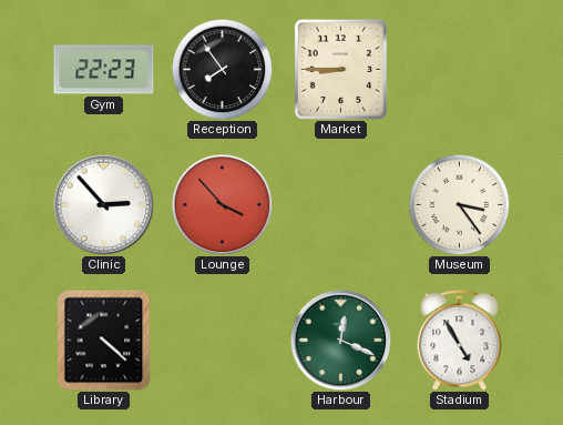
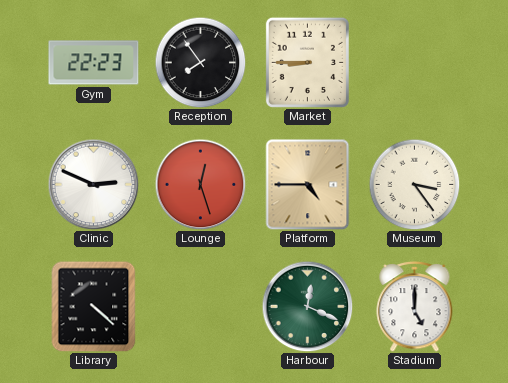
Clinic: 2:53 -> 2:49 (93, 184)
Lounge: 3:53 -> 12:27 (200, 184)
Platform: none -> 4:45 (308, 185)
Stadium: 4:55 -> 5:00 (415, 306)
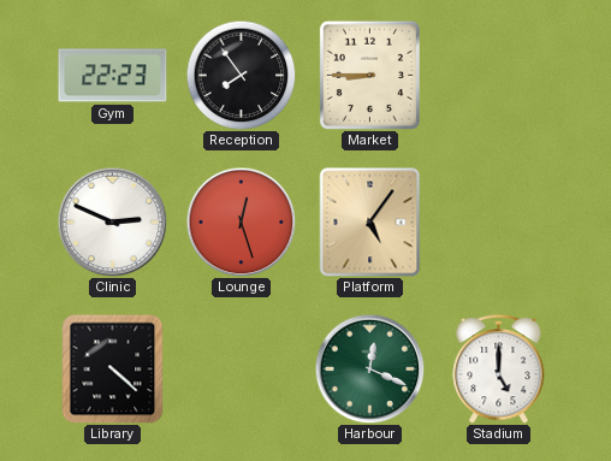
Platform: 4:45 -> 5:06 (370, 223)
Museum: 3:24 -> none (414, 184)
